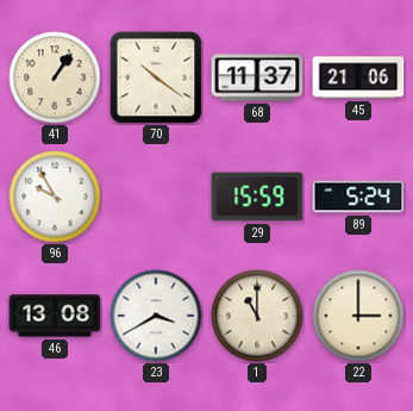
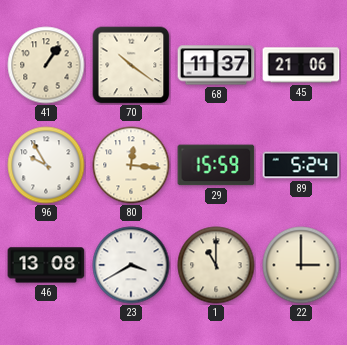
80: none -> 12:16 (131, 165)
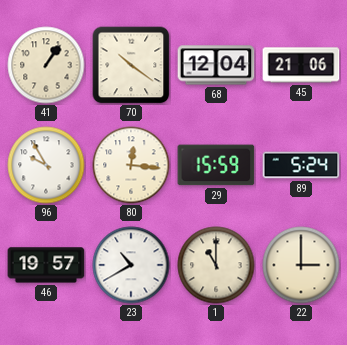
68: 11:37 -> 12:04 (216, 65)
46: 13:08 -> 19:57 (46, 265)
23: 3:40 -> 10:40 (131, 265)
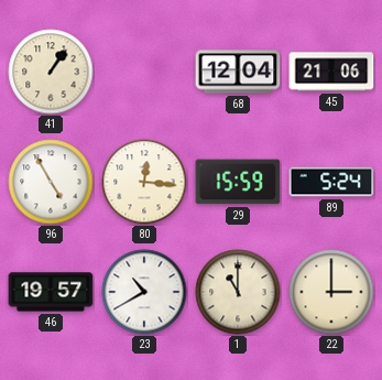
70: 10:21 -> none (131, 65)
96: 9:55 -> 4:55 (51, 182)
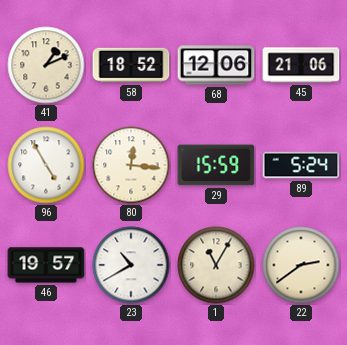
41: 1:06 -> 1:11 (46, 65)
58: none -> 18:52 (131, 65)
68: 12:04 -> 12:06 (216, 65)
1: 11:00 -> 11:05 (216, 265)
22: 3:00 -> 2:39 (301, 265)
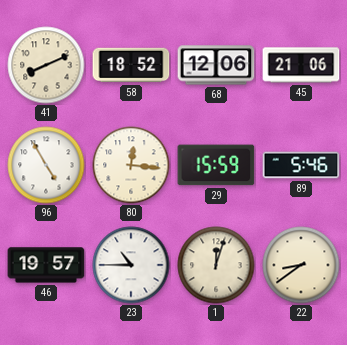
41: 1:11 -> 8:11 (46, 65)
89: 5:24 -> 5:46 (301, 165)
23: 10:40 -> 10:45 (131, 265)
1: 11:05 -> 12:03 (216, 265)
22: 2:39 -> 8:39 (301, 265)
